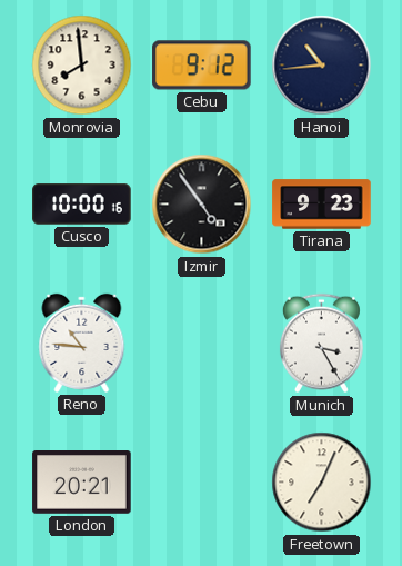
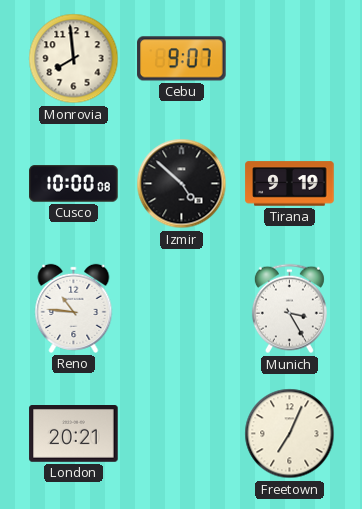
Cebu: 9:12 -> 9:07 (182, 59)
Hanoi: 10:44 -> none (322, 66)
Cusco: 10:00:16 -> 10:00:08 (74, 184)
Izmir: 4:54 -> 4:52 (182, 184)
Tirana: 9:23 -> 9:19 (290, 184)
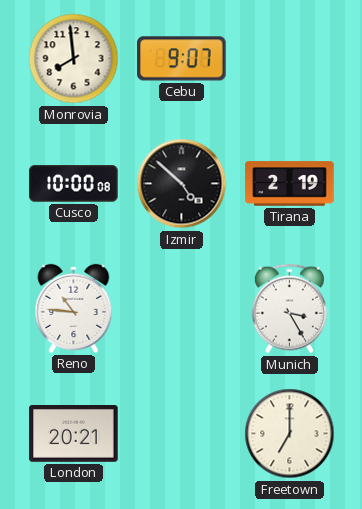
Tirana: 9:19 -> 2:19 (290, 184)
Freetown: 7:04 -> 7:00 (290, 434)
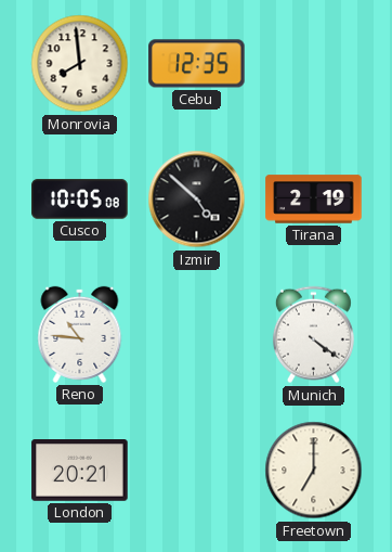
Cebu: 9:07 -> 12:35 (197, 64)
Cusco: 10:00 -> 10:05 (80, 200)
Munich: 3:25 -> 4:21 (313, 335)
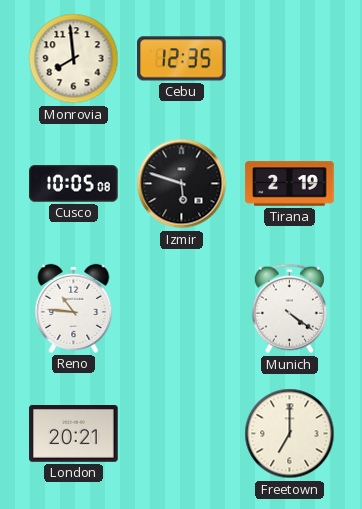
Izmir: 4:52 -> 5:48 (182, 184)
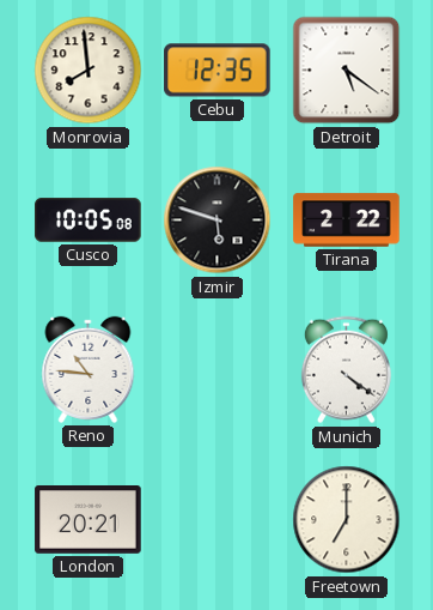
Detroit: none -> 5:21 (347, 71)
Tirana: 2:19 -> 2:22 (347, 221)
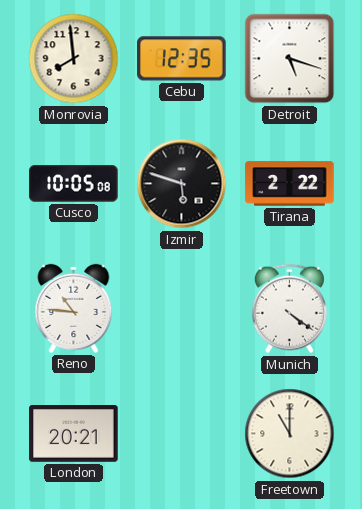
Detroit: 5:21 -> 5:18 (290, 59)
Freetown: 7:00 -> 11:00 (290, 434)
